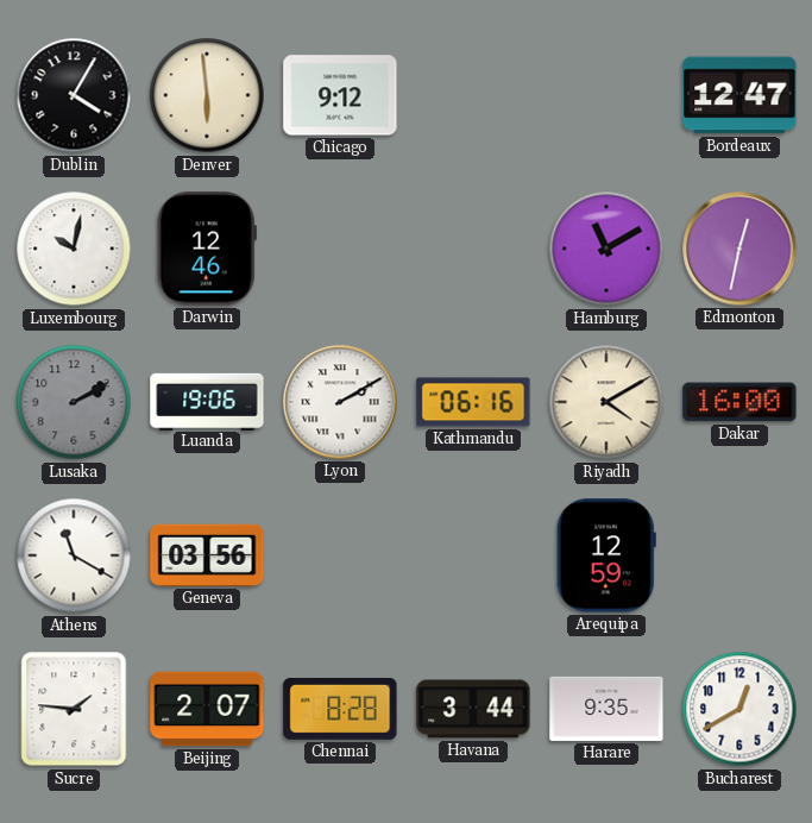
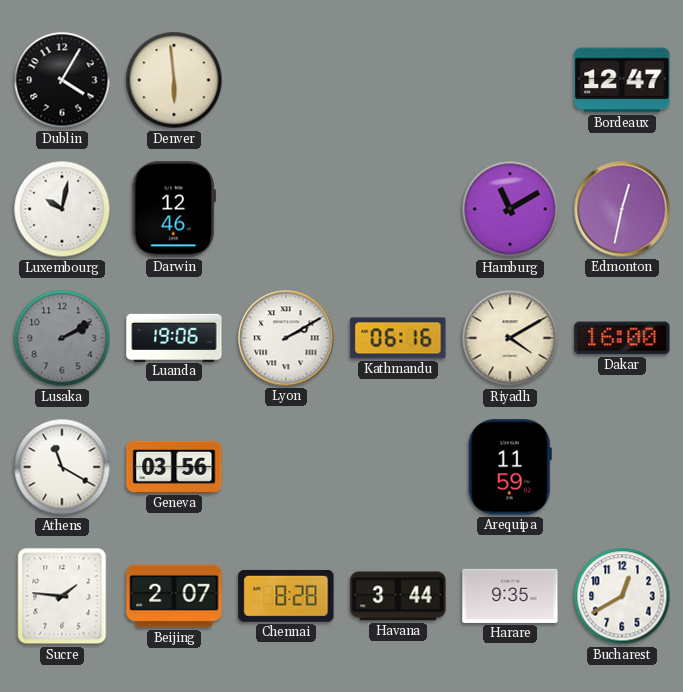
Chicago: 9:12 -> none (340, 95)
Arequipa: 12:59 -> 11:59 (510, 467)
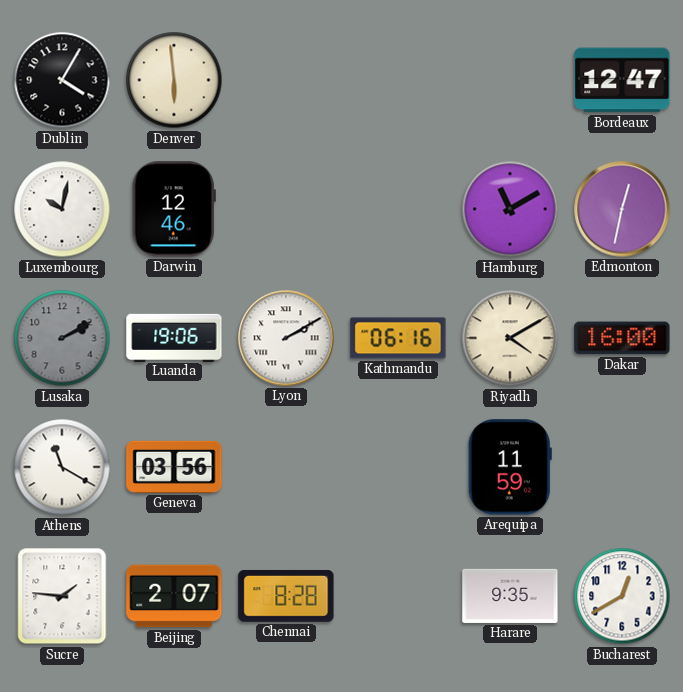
Havana: 3:44 -> none (398, 596)
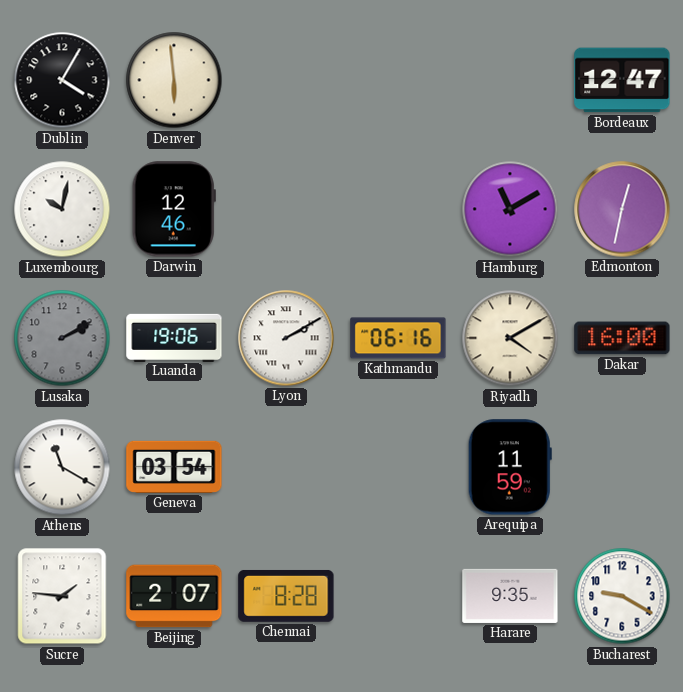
Geneva: 03:56 -> 03:54 (174, 467)
Bucharest: 12:40 -> 9:20 (622, 596)
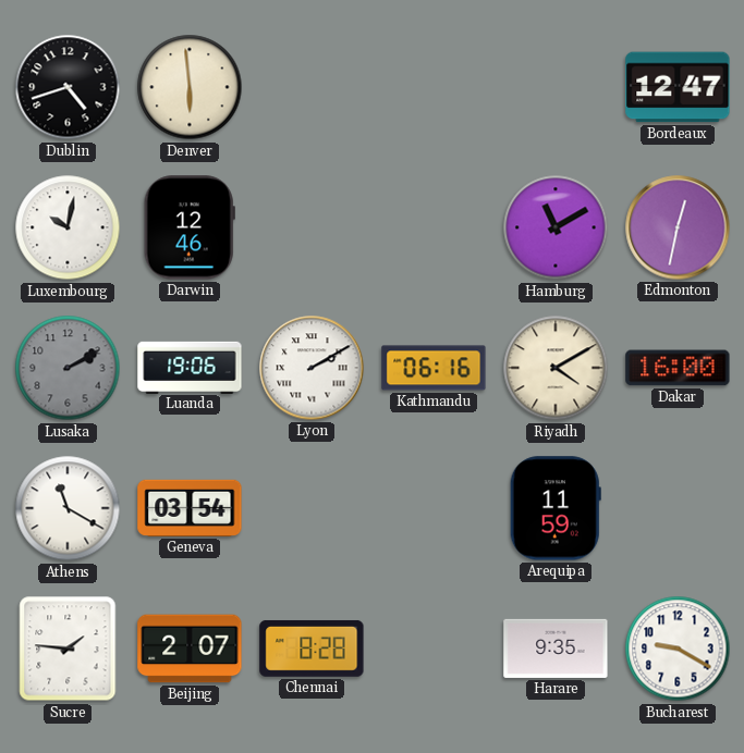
Dublin: 4:05 -> 4:42 (68, 87)
